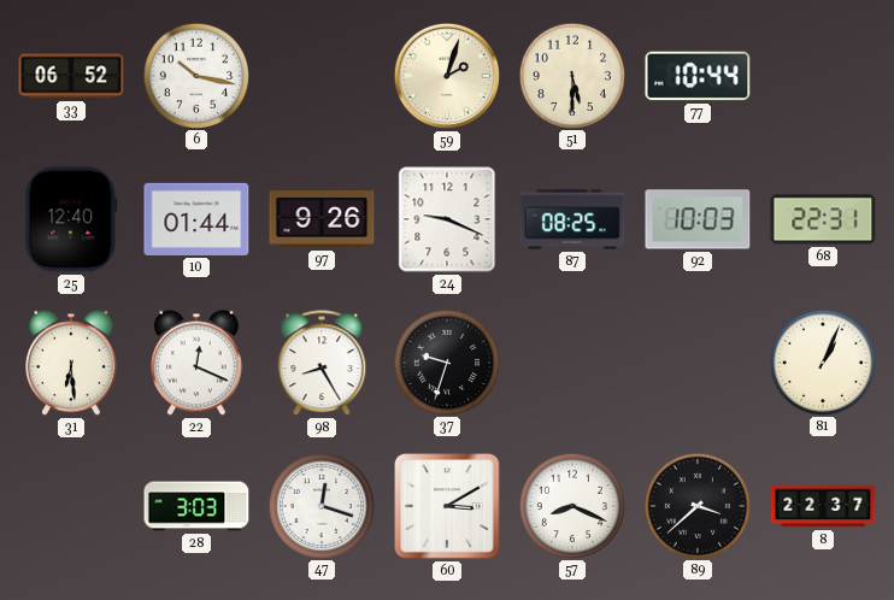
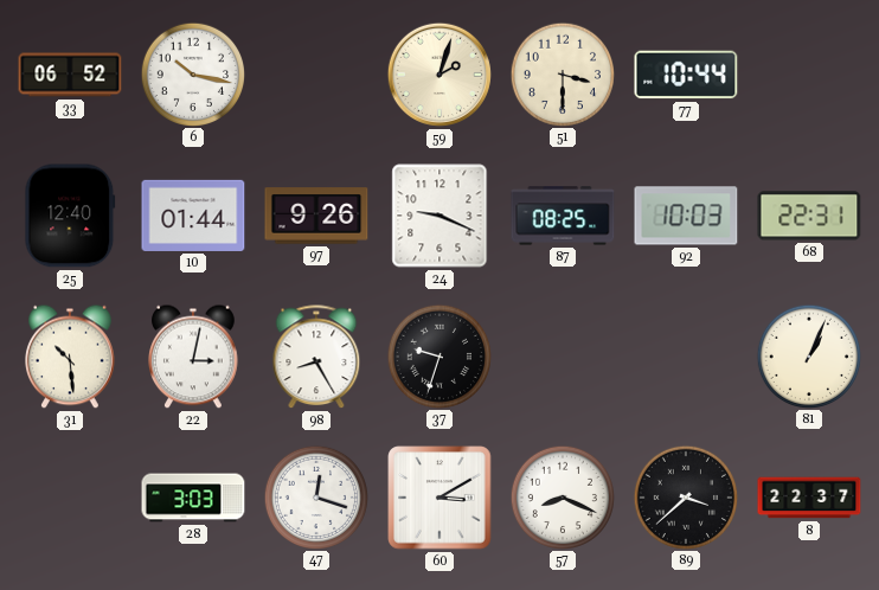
51: 5:30 -> 3:30 (562, 73)
31: 6:29 -> 10:29 (71, 357)
22: 12:19 -> 3:02 (194, 357)
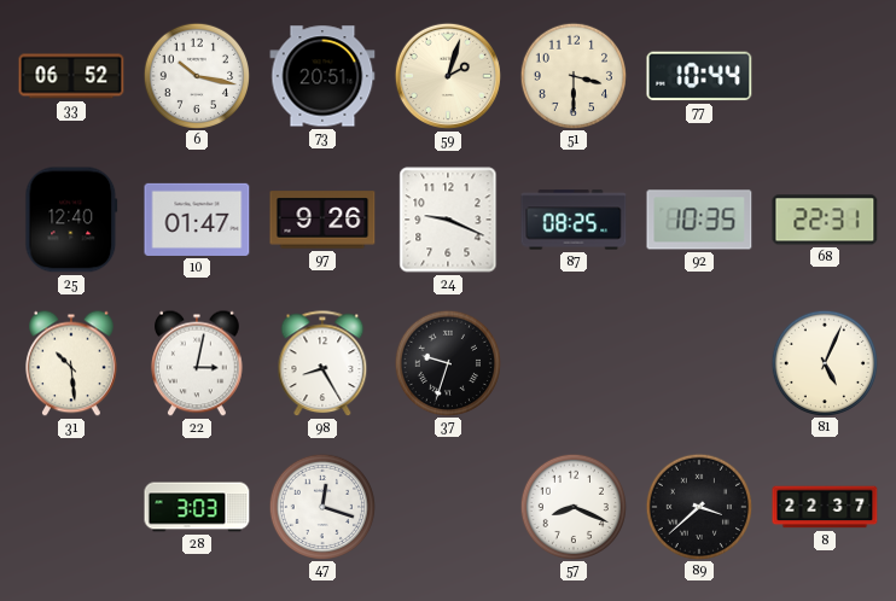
73: none -> 20:51 (322, 76)
10: 01:44 -> 01:47 (197, 220)
92: 10:03 -> 10:35 (699, 220)
81: 1:04 -> 5:04 (824, 362)
60: 3:10 -> none (439, 498)
